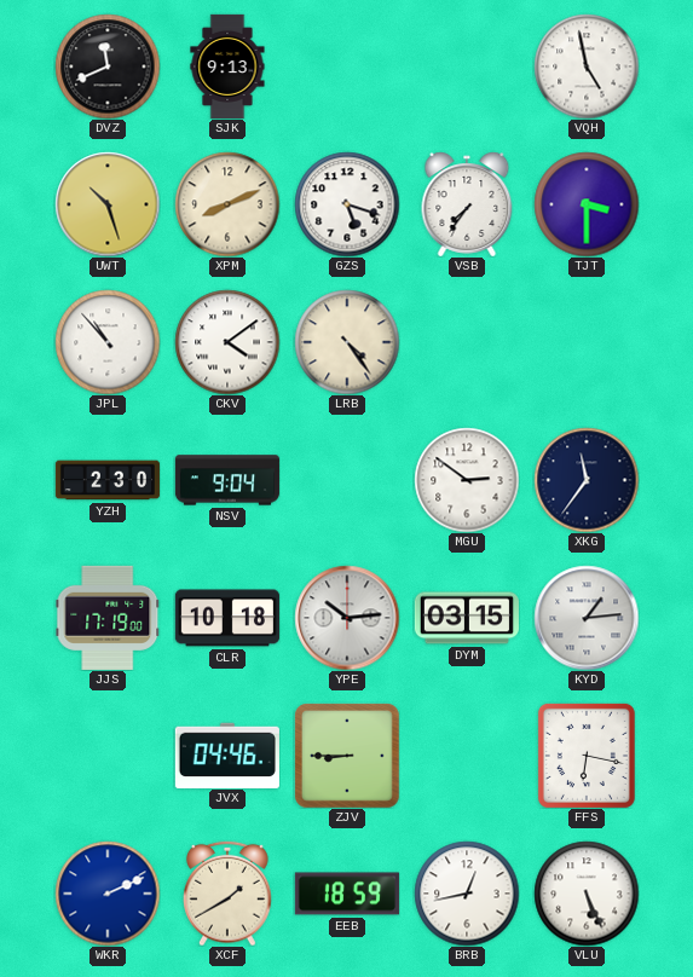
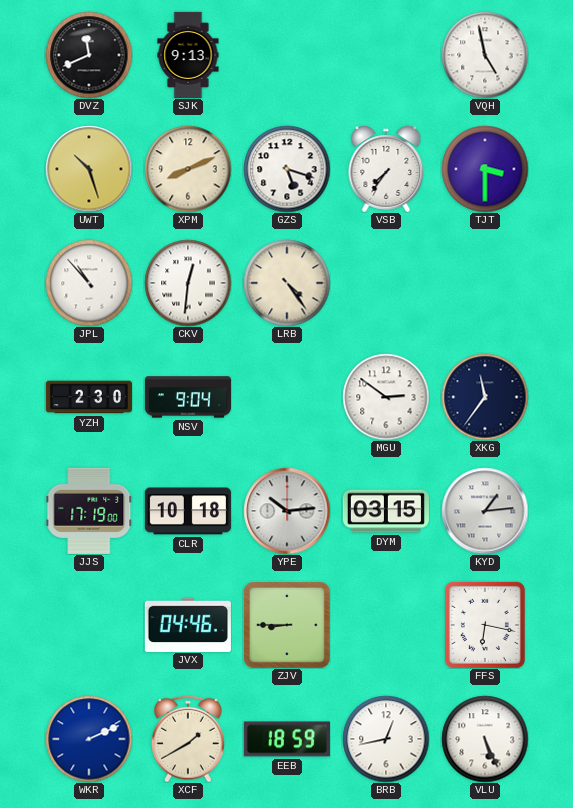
CKV: 4:09 -> 12:31 (188, 283)
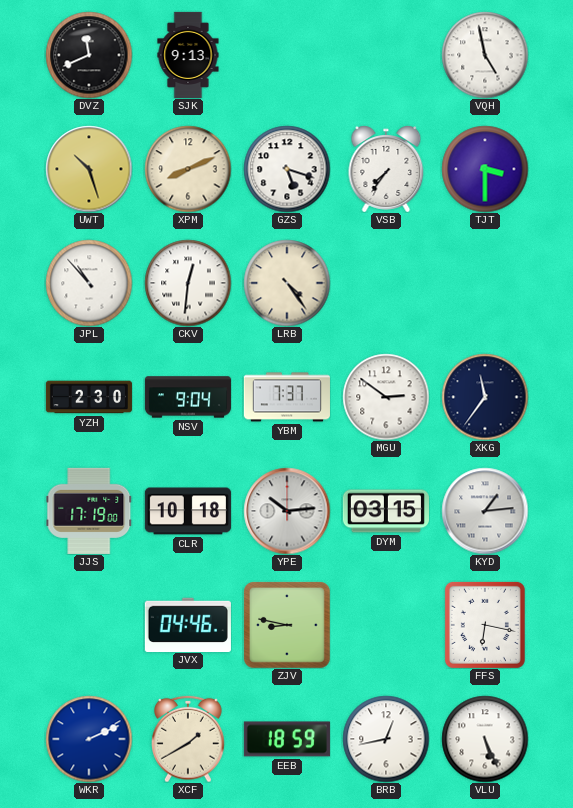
YBM: none -> 7:37 (287, 397)
ZJV: 8:45 -> 8:47 (287, 625)
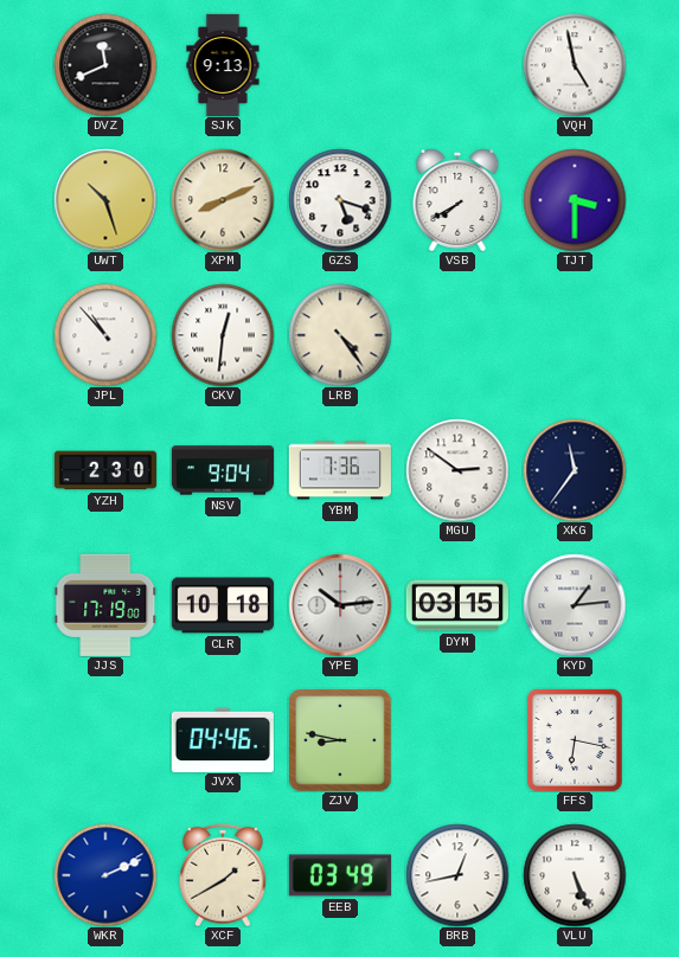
VSB: 7:36 -> 7:40 (457, 200)
YBM: 7:37 -> 7:36 (340, 470)
EEB: 18:59 -> 03:49 (340, 875)
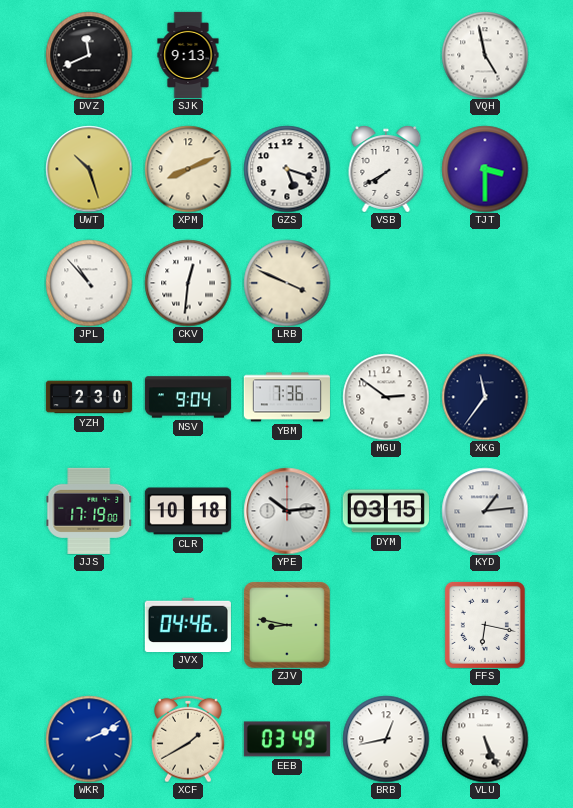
LRB: 4:24 -> 3:49 (287, 283)
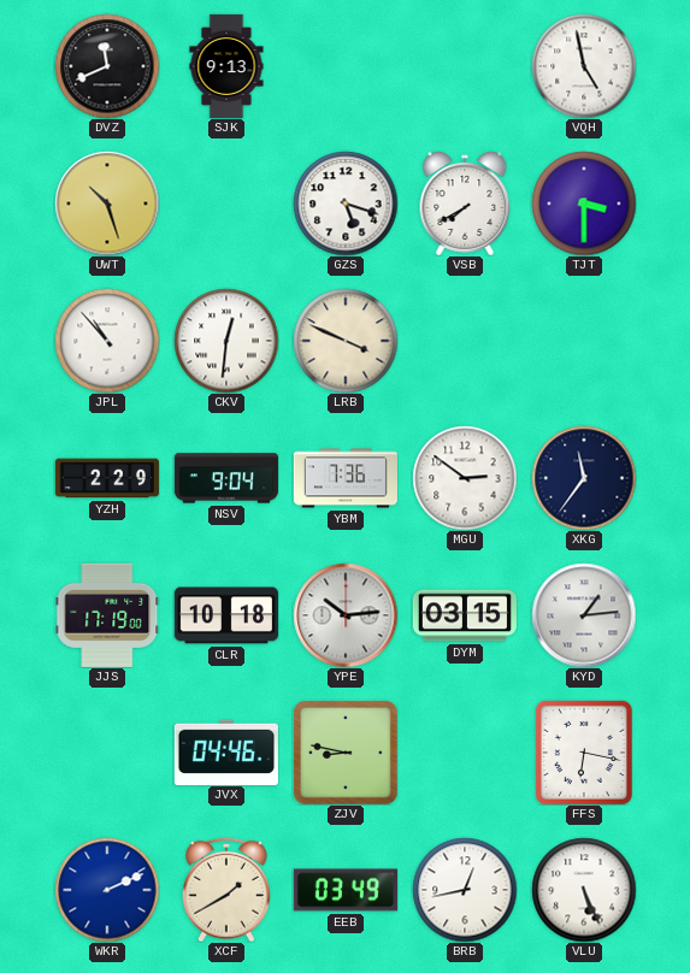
XPM: 8:11 -> none (188, 169)
YZH: 2:30 -> 2:29 (107, 478)
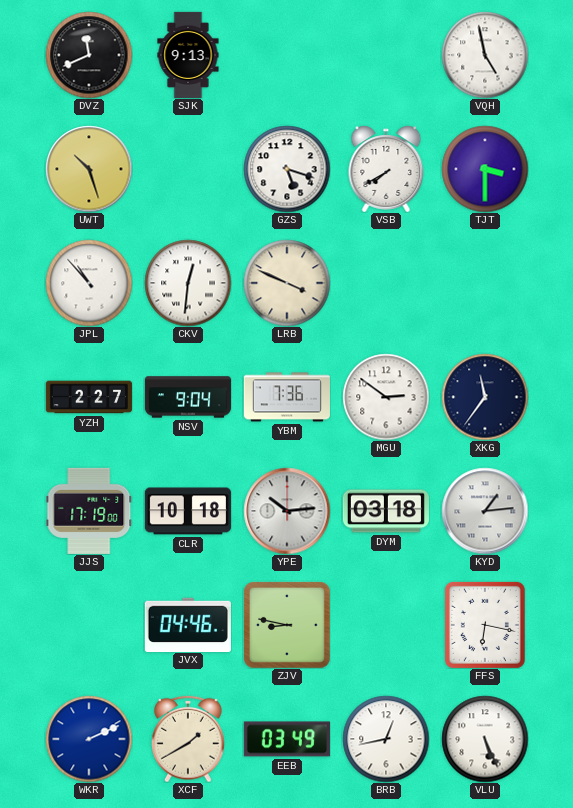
YZH: 2:29 -> 2:27 (89, 397)
DYM: 03:15 -> 03:18 (386, 511)
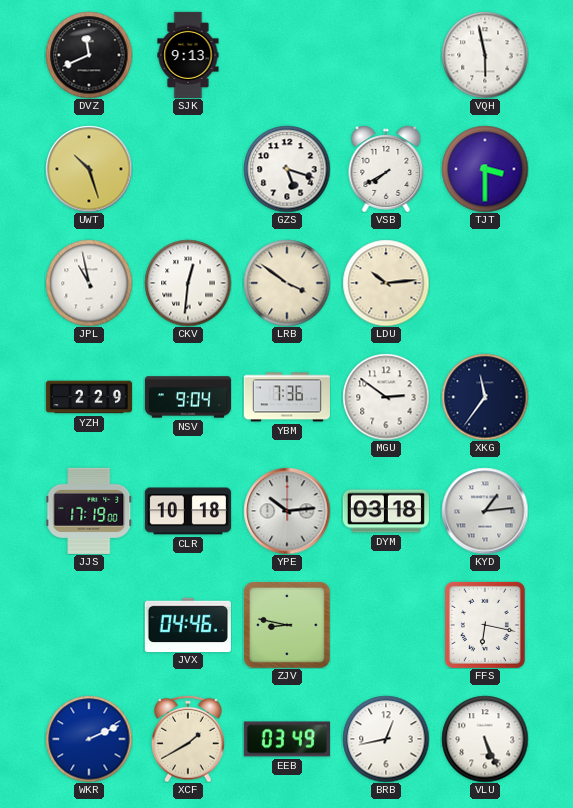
VQH: 4:58 -> 5:58 (485, 55)
JPL: 10:53 -> 10:58 (89, 283)
LRB: 3:49 -> 3:51 (287, 283)
LDU: none -> 10:14 (386, 283)
YZH: 2:27 -> 2:29 (89, 397)
